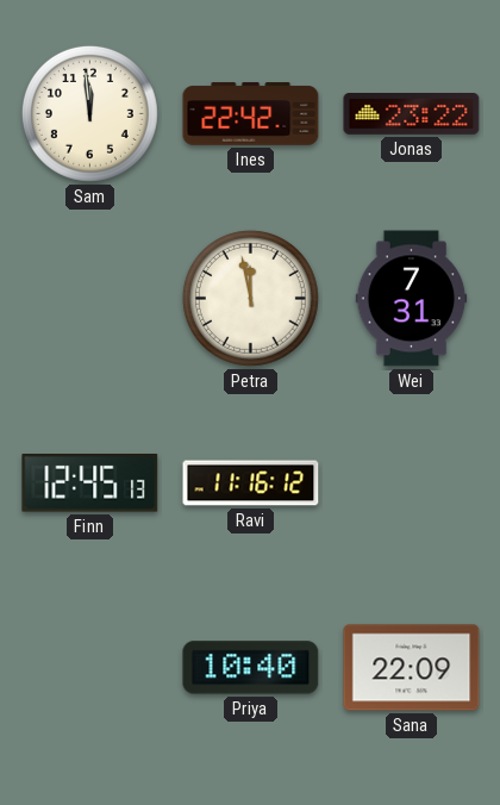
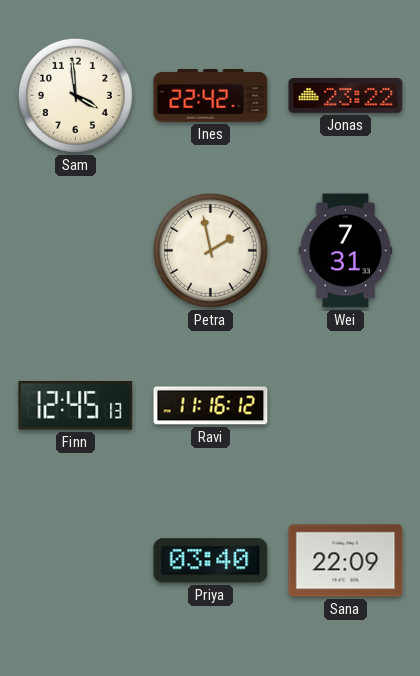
Sam: 11:59 -> 3:59 (75, 95)
Petra: 11:58 -> 1:58 (210, 250)
Priya: 10:40 -> 03:40 (211, 561)
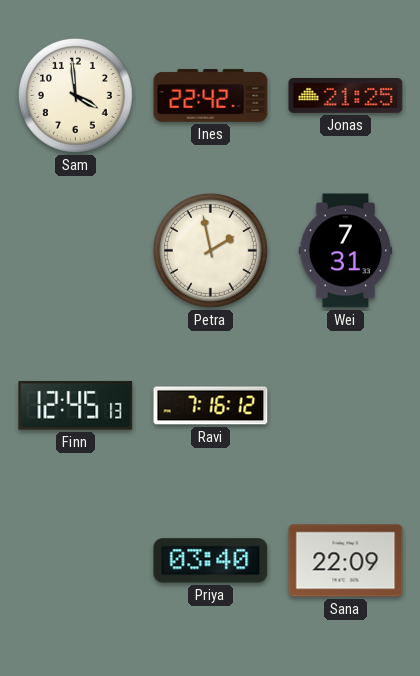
Jonas: 23:22 -> 21:25 (346, 96)
Ravi: 11:16 -> 7:16 (211, 406)
